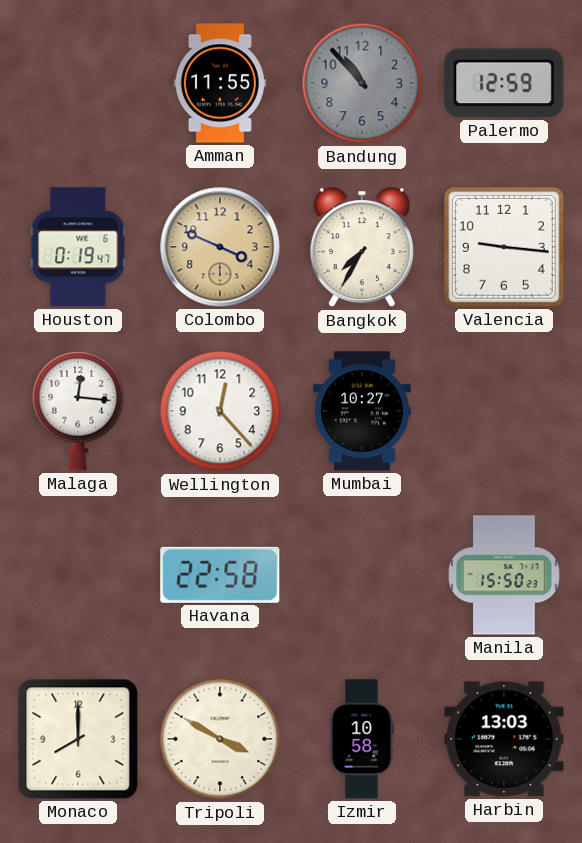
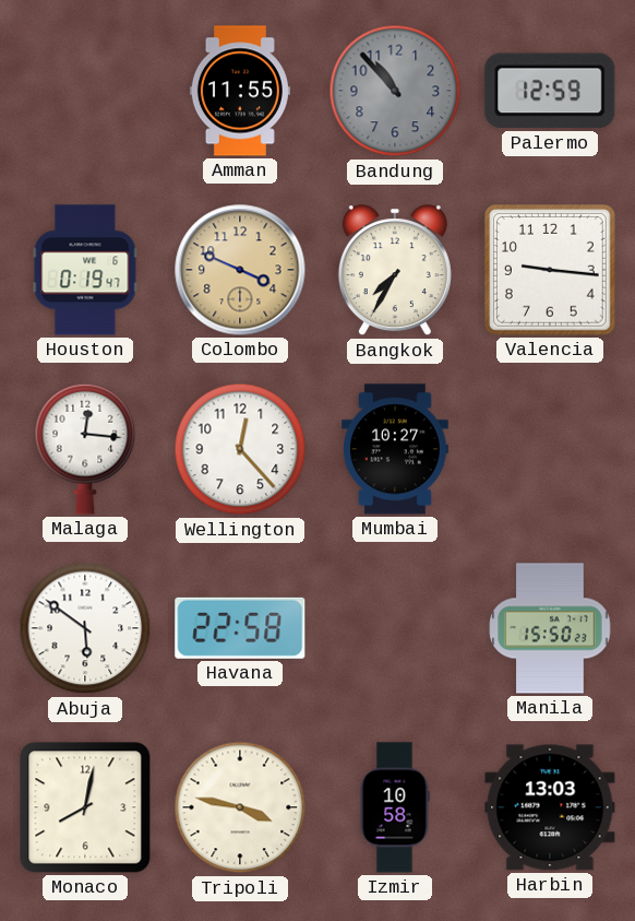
Abuja: none -> 5:51 (85, 628)
Monaco: 8:00 -> 8:02 (85, 807)
Tripoli: 3:50 -> 3:47 (240, 807)
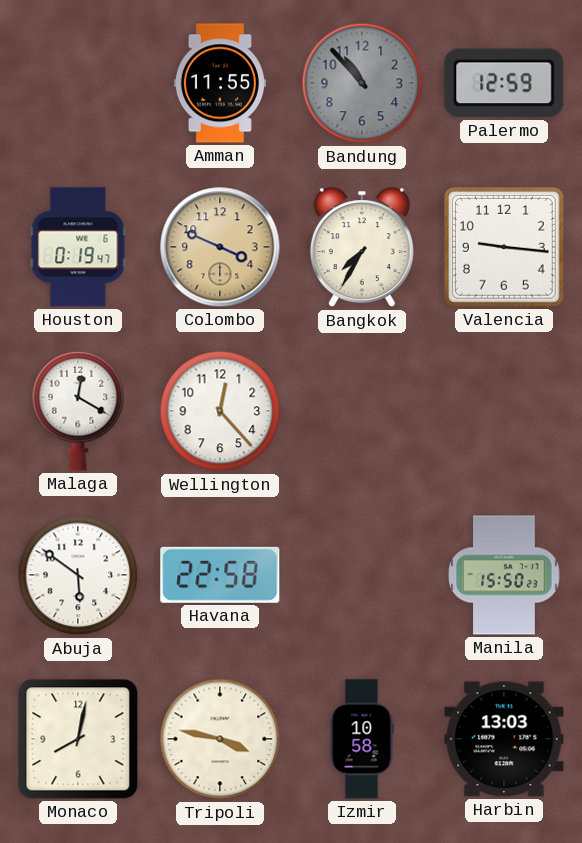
Malaga: 12:16 -> 12:20 (78, 411)
Mumbai: 10:27 -> none (396, 449)
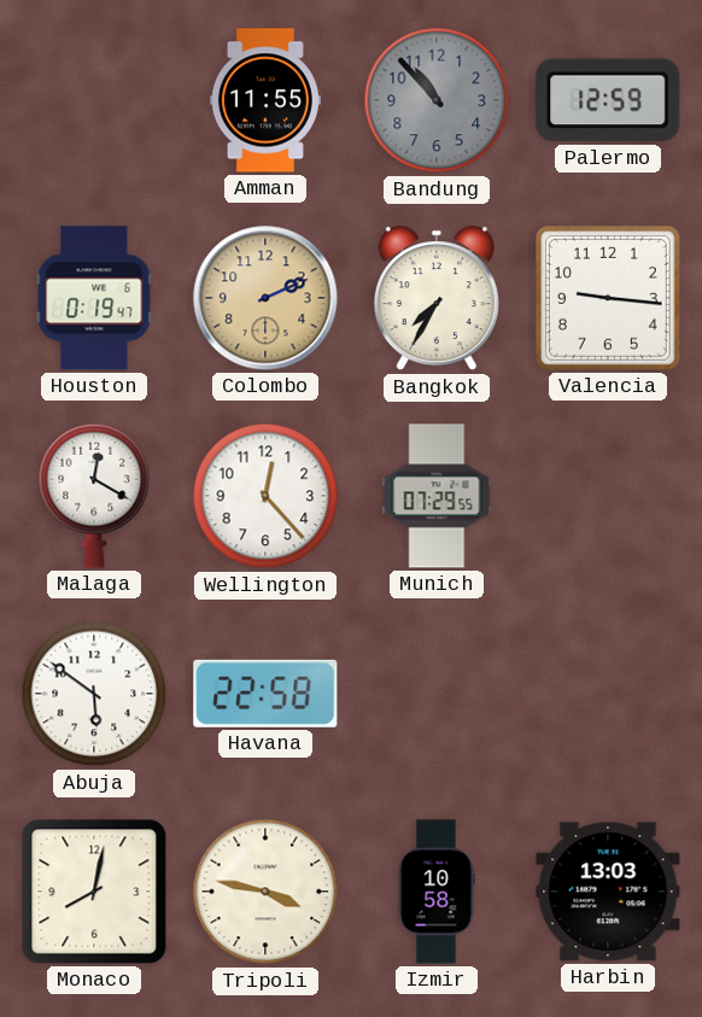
Colombo: 3:49 -> 2:11 (265, 298)
Munich: none -> 07:29 (437, 496)
Manila: 15:50 -> none (504, 575)
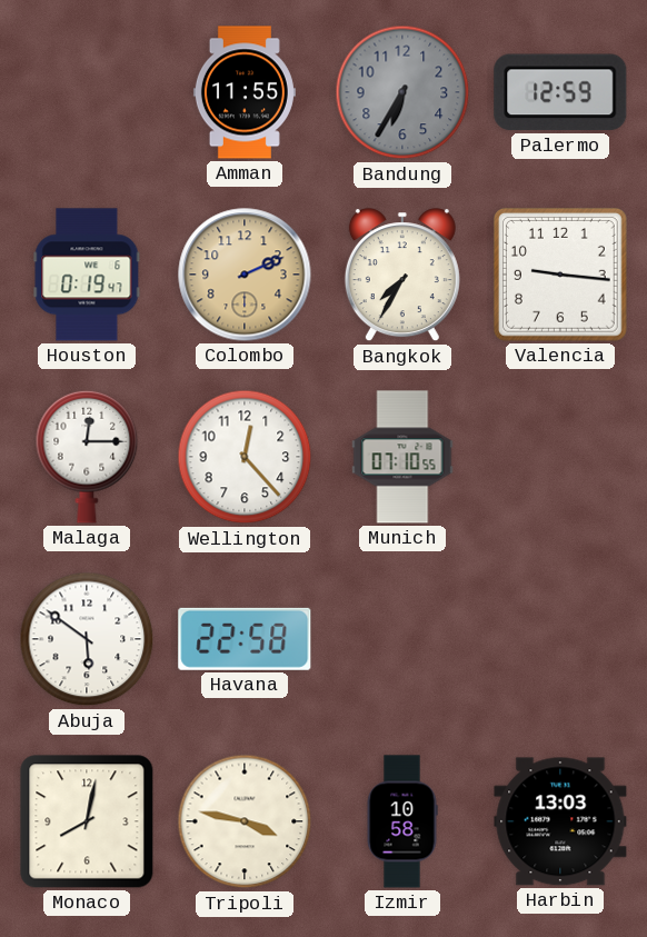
Bandung: 10:53 -> 6:35 (402, 92)
Malaga: 12:20 -> 12:15 (87, 457)
Munich: 07:29 -> 07:10 (402, 457)
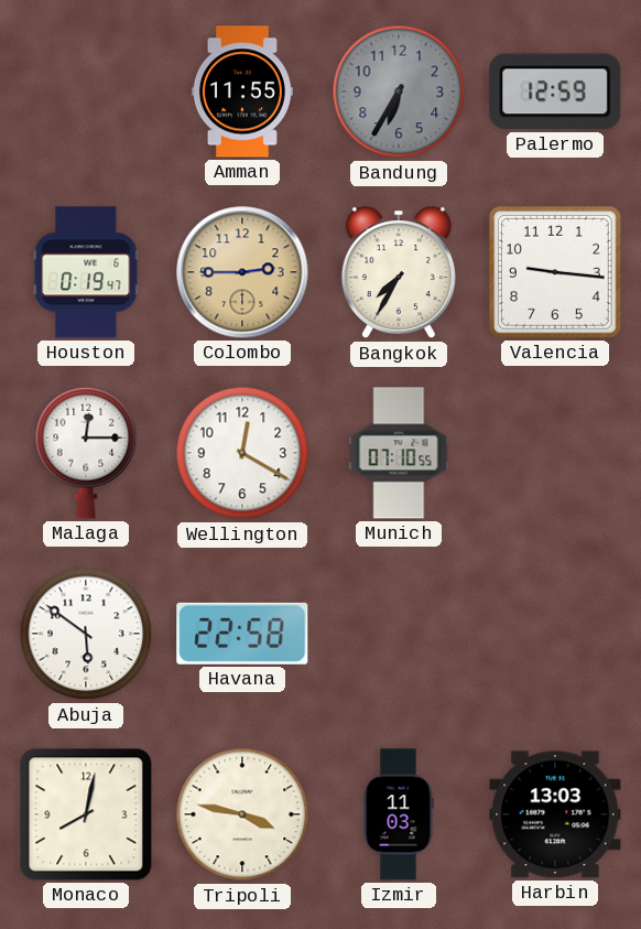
Colombo: 2:11 -> 2:45 (242, 272)
Wellington: 12:23 -> 12:20 (242, 453)
Izmir: 10:58 -> 11:03 (399, 814)
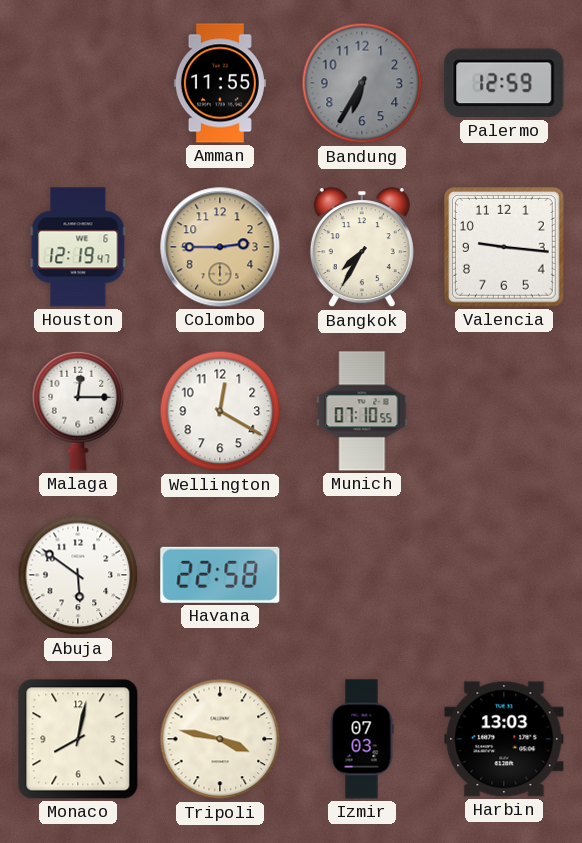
Houston: 0:19 -> 12:19 (78, 247)
Izmir: 11:03 -> 07:03 (362, 739)
